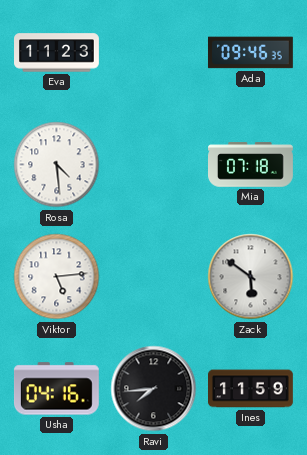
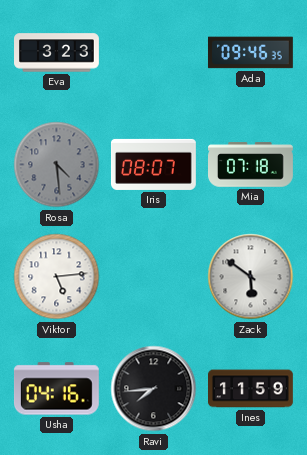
Eva: 11:23 -> 3:23 (57, 53)
Rosa dial: white -> grey (57, 165)
Iris: none -> 08:07 (153, 164)
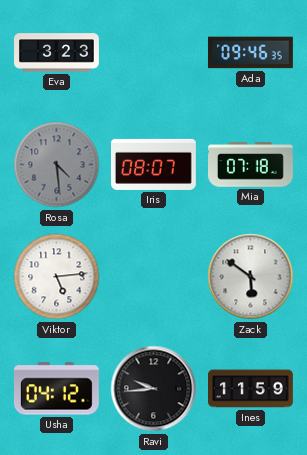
Usha: 04:16 -> 04:12 (56, 389)
Ravi: 7:44 -> 9:44 (154, 389)
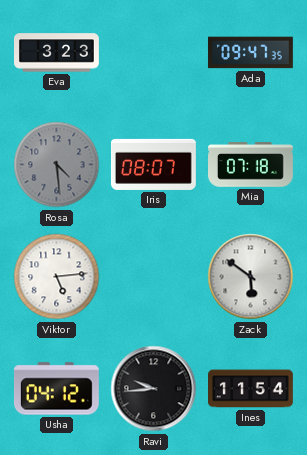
Ada: 09:46 -> 09:47 (250, 53)
Ines: 11:59 -> 11:54 (251, 389)
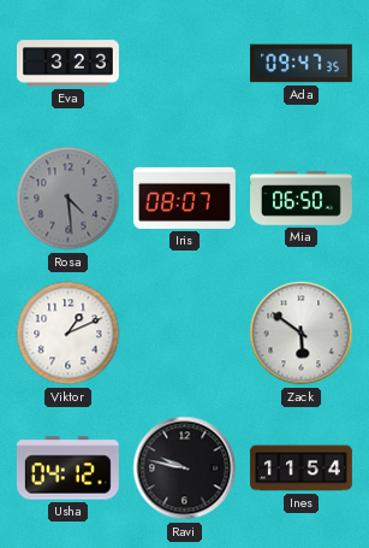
Mia: 07:18 -> 06:50 (302, 199)
Viktor: 5:14 -> 1:11 (69, 334)
Ravi: 9:44 -> 9:47 (185, 469)
